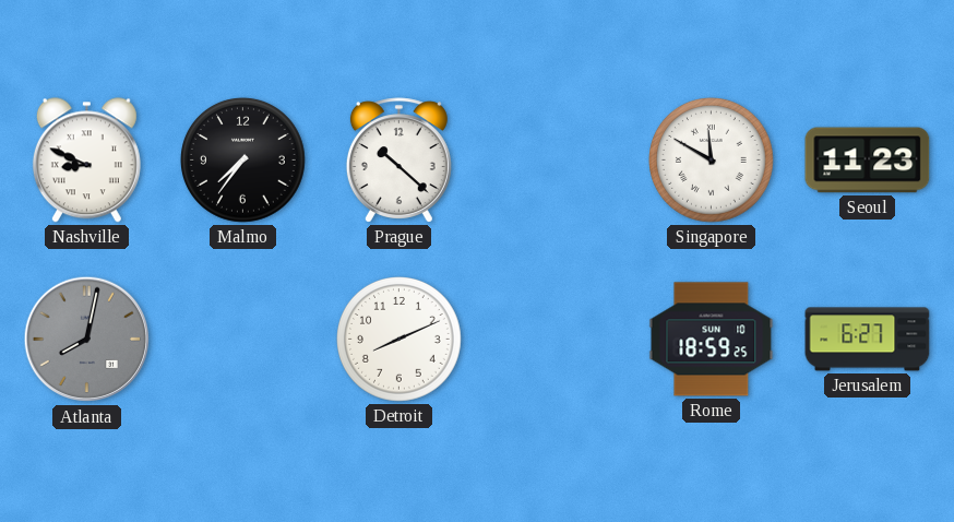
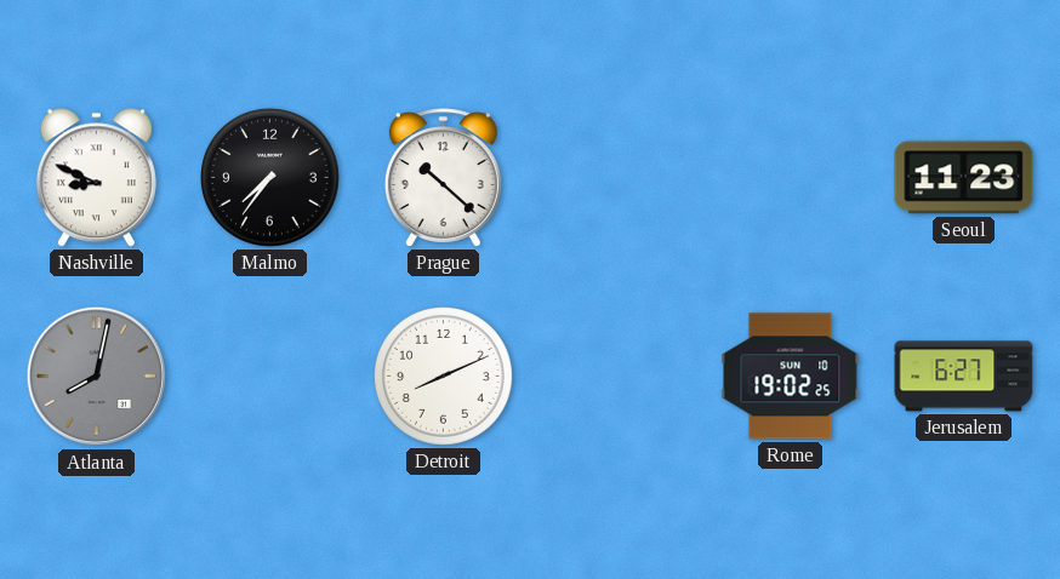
Singapore: 11:50 -> none (712, 161)
Rome: 18:59 -> 19:02 (791, 377)
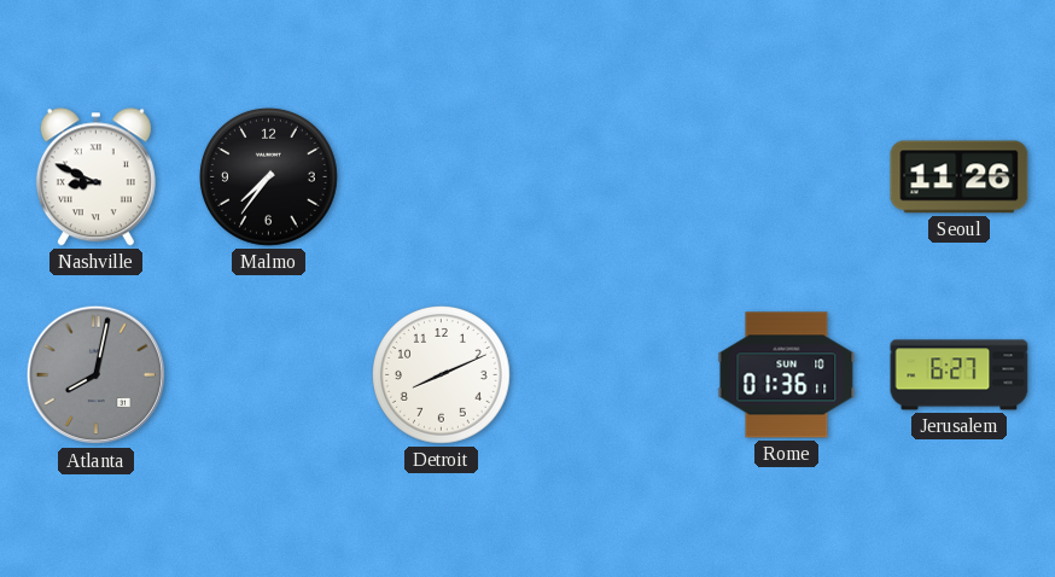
Prague: 10:22 -> none (443, 178)
Seoul: 11:23 -> 11:26 (960, 177)
Rome: 19:02 -> 01:36 (787, 375)
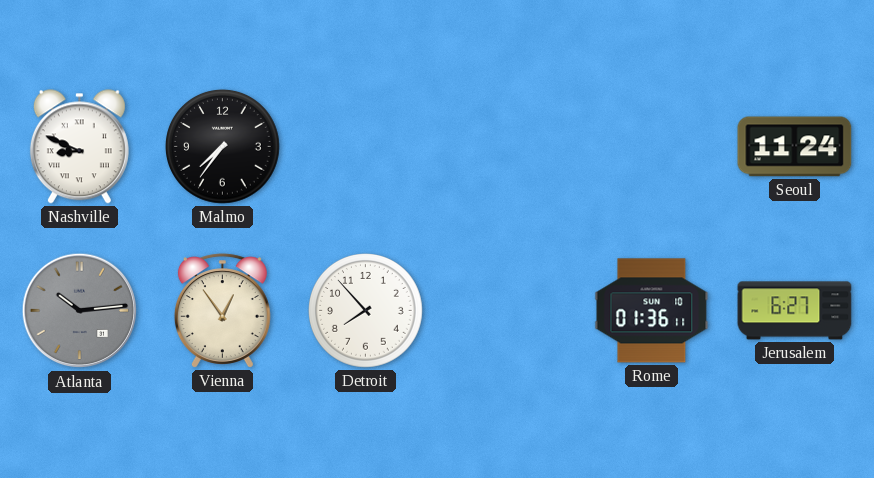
Seoul: 11:26 -> 11:24 (795, 147)
Atlanta: 8:02 -> 10:14 (80, 311)
Vienna: none -> 12:54 (222, 311)
Detroit: 8:11 -> 7:53 (366, 311)
